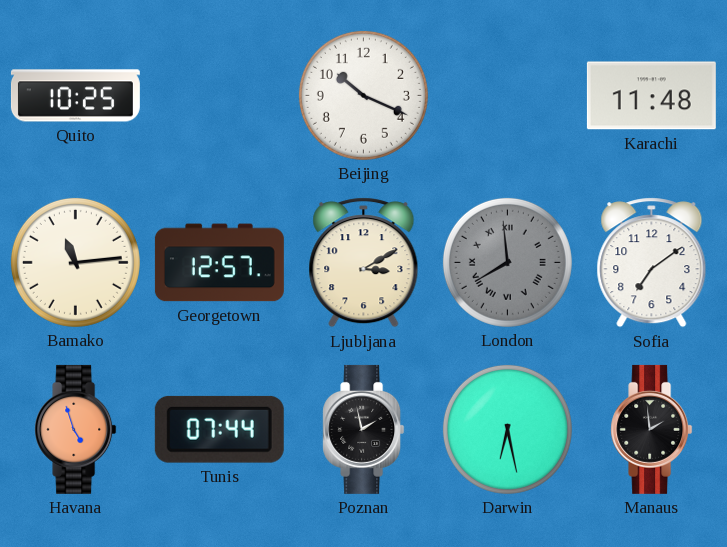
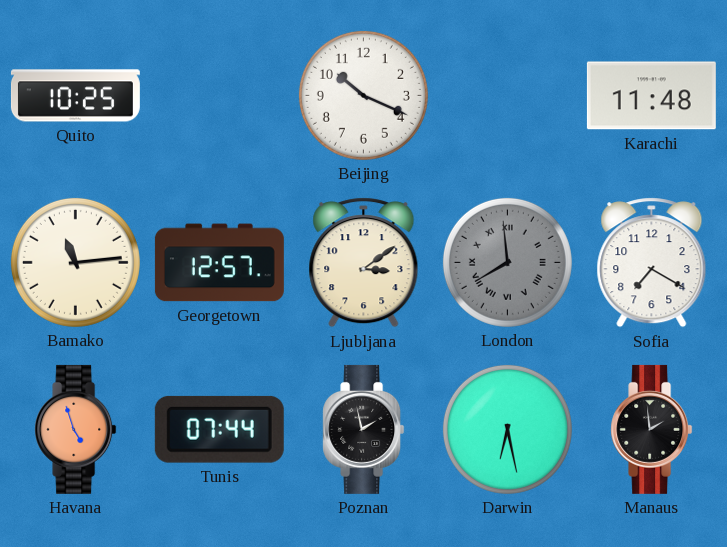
Ljubljana: 3:10 -> 3:09 (364, 263)
Sofia: 7:09 -> 7:20 (652, 263)
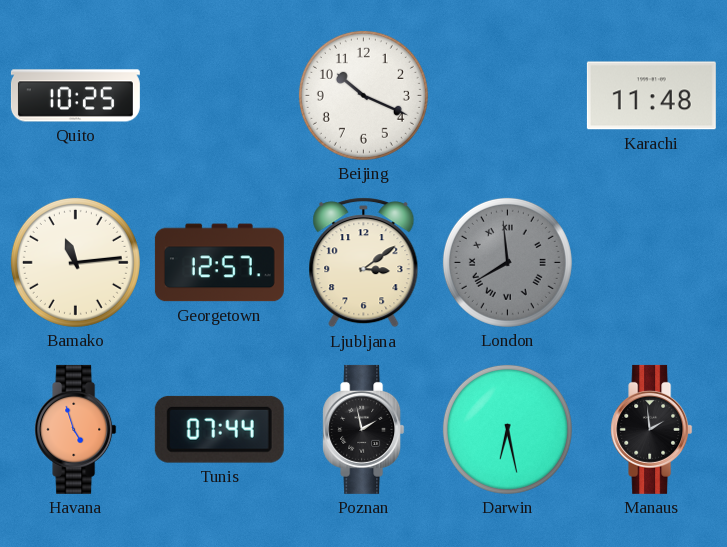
Sofia: 7:20 -> none (652, 263)
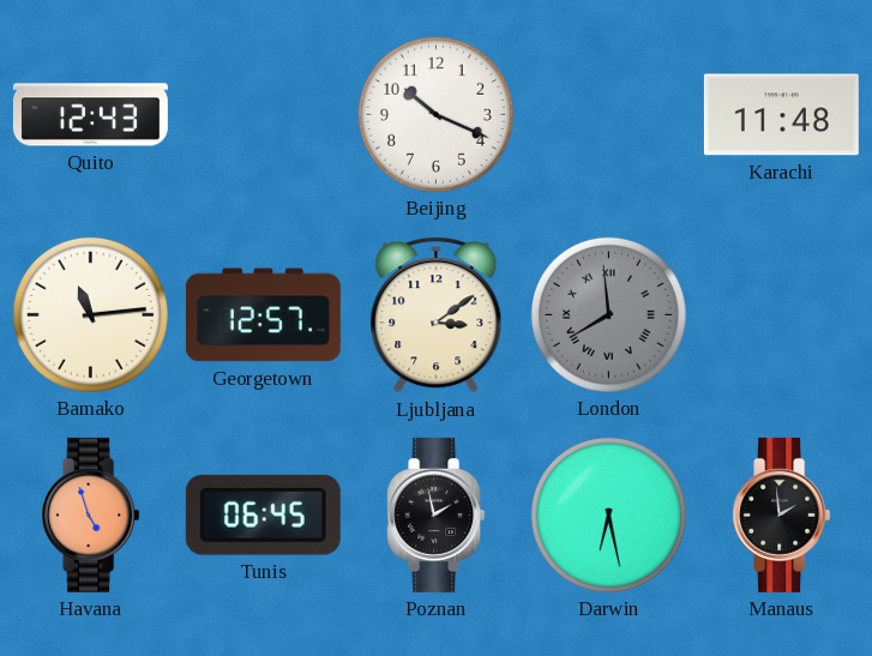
Quito: 10:25 -> 12:43 (90, 115)
Tunis: 07:44 -> 06:45 (263, 514)
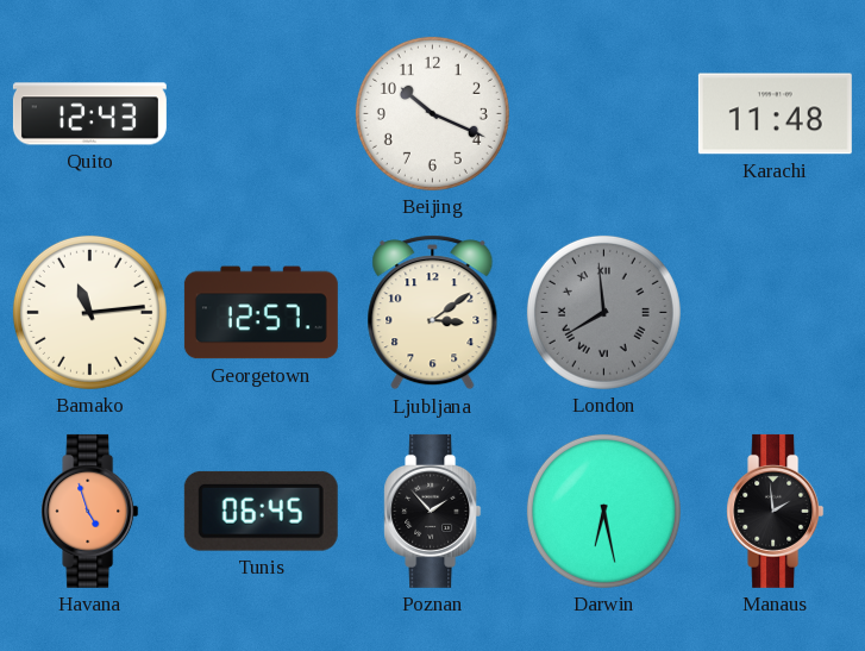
Poznan: 1:58 -> 1:53 (433, 511)
